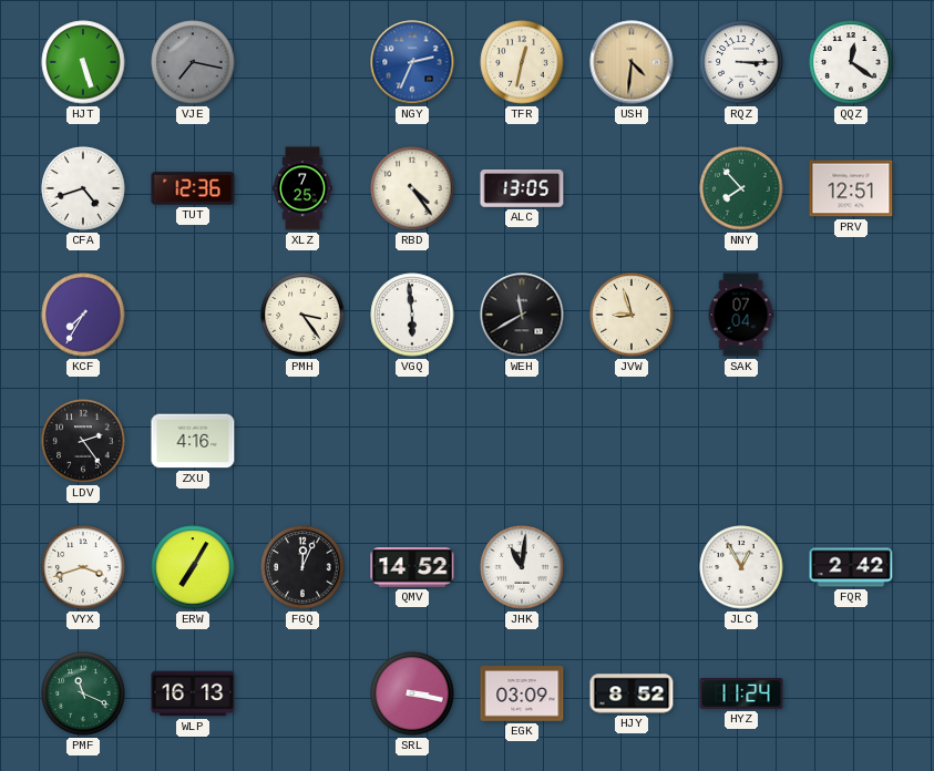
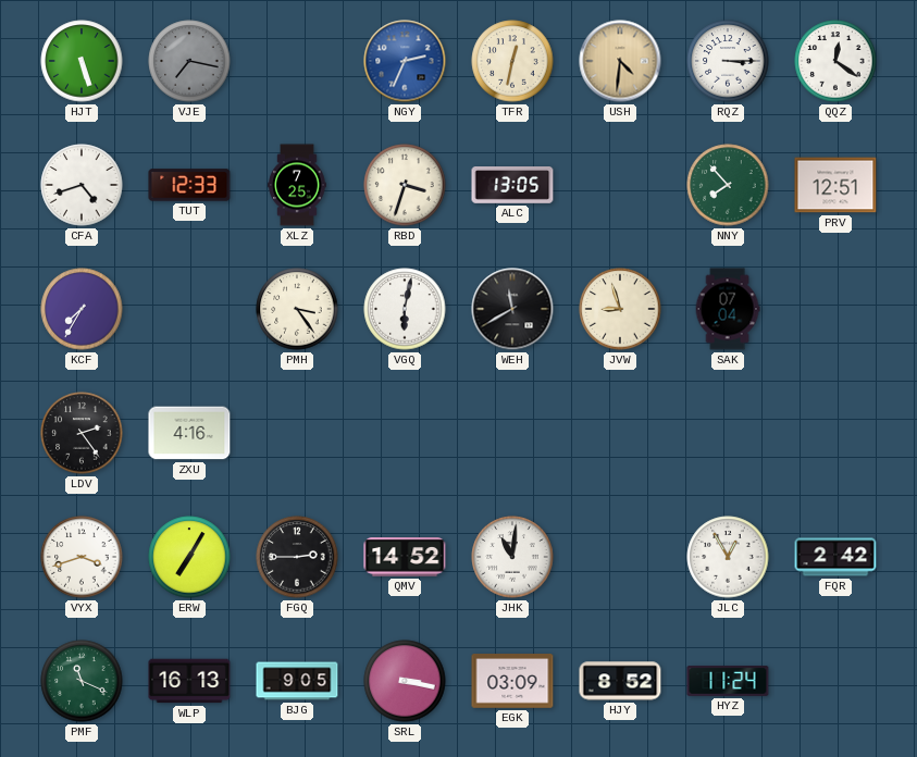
TUT: 12:36 -> 12:33 (189, 185)
RBD: 4:24 -> 3:33 (405, 185)
VGQ: 5:59 -> 6:02 (405, 309)
FGQ: 12:04 -> 2:45 (297, 557)
BJG: none -> 9:05 (297, 681)
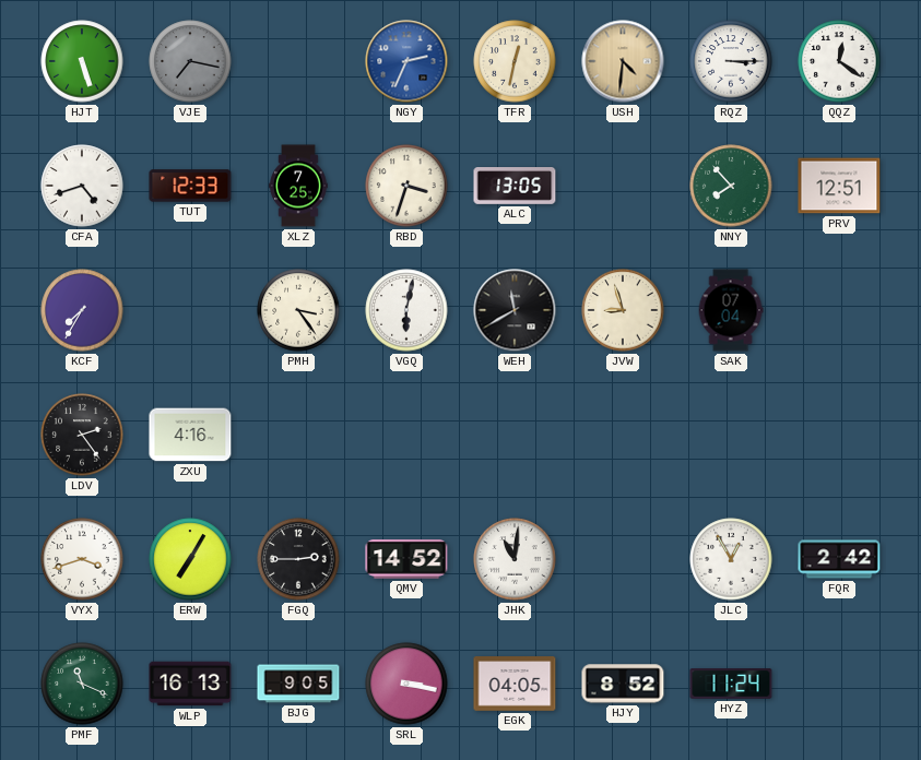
EGK: 03:09 -> 04:05 (515, 685)
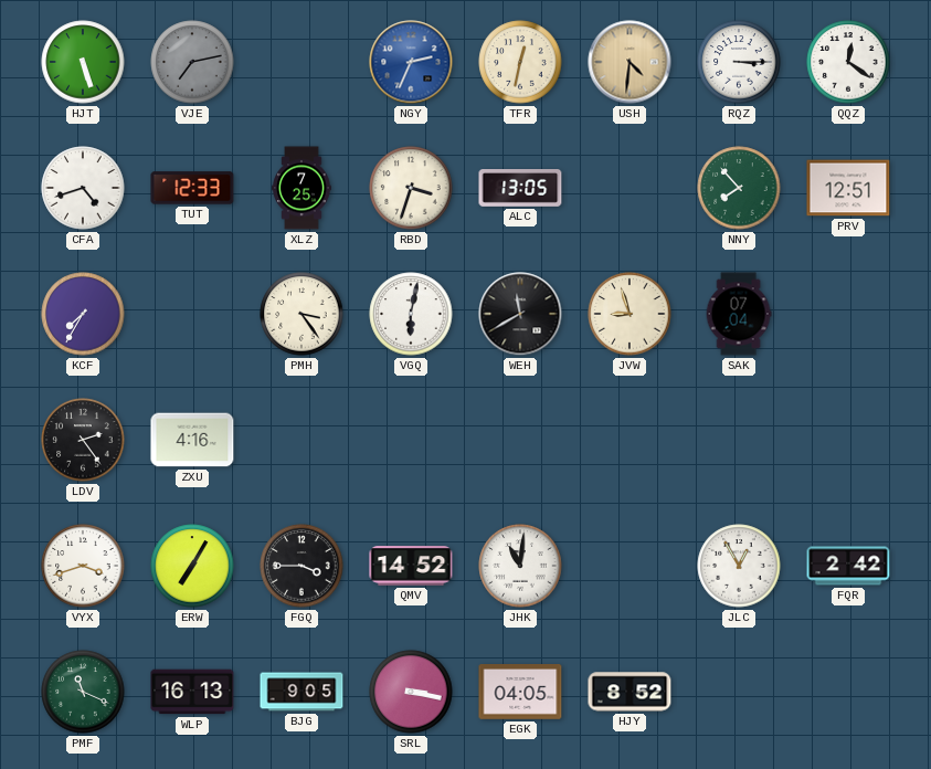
VJE: 7:17 -> 7:13 (192, 62)
FGQ: 2:45 -> 3:45 (301, 566)
HYZ: 11:24 -> none (731, 685)
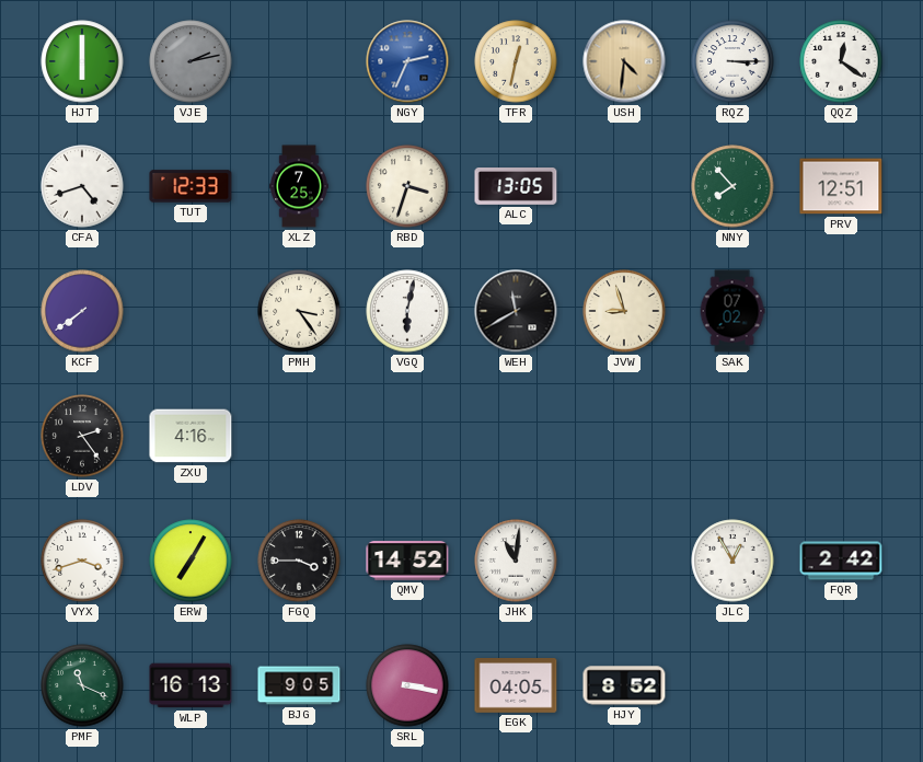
HJT: 5:27 -> 6:00 (82, 61)
VJE: 7:13 -> 2:13 (191, 61)
KCF: 7:35 -> 7:39 (82, 311)
SAK: 07:04 -> 07:02 (732, 311)
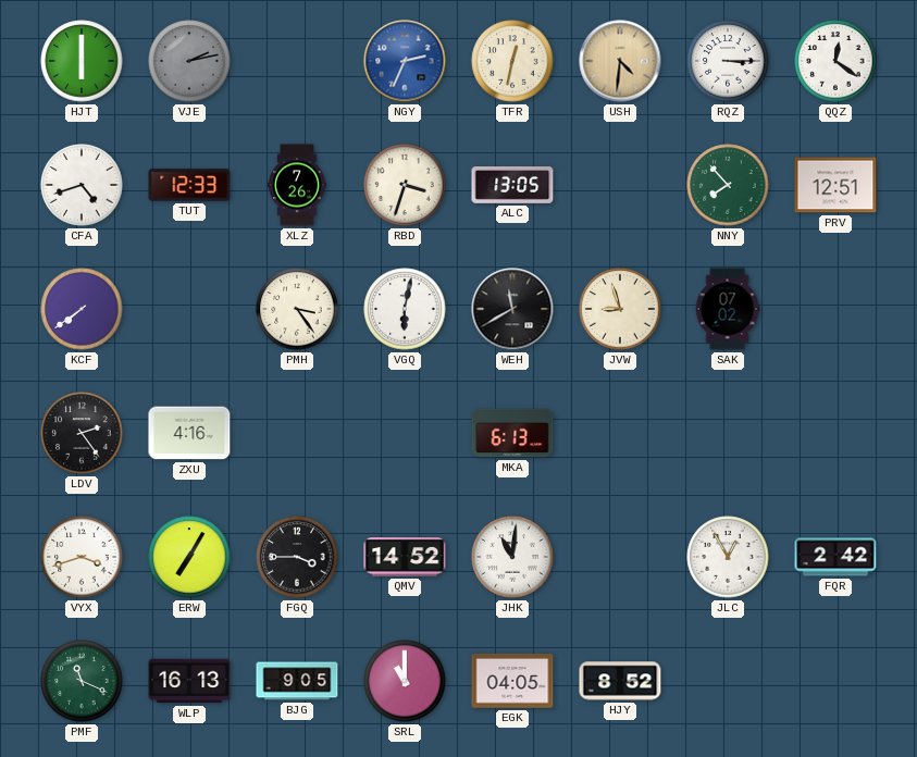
XLZ: 7:25 -> 7:26 (297, 185)
MKA: none -> 6:13 (512, 433)
SRL: 3:17 -> 11:00 (405, 681)
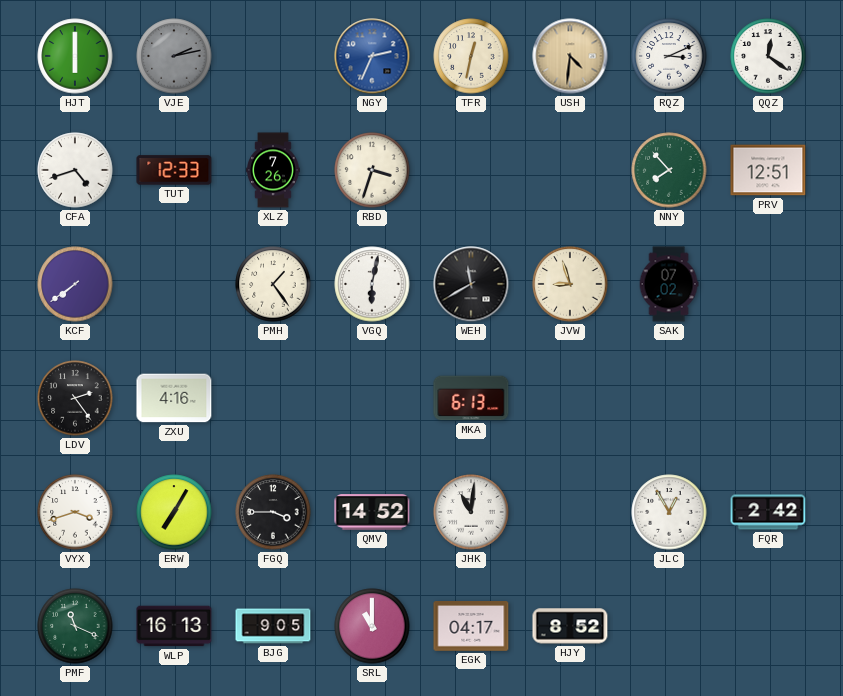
RQZ: 3:15 -> 3:11 (669, 56)
ALC: 13:05 -> none (512, 186)
PMH: 3:24 -> 1:24 (273, 284)
EGK: 04:05 -> 04:17 (471, 627)
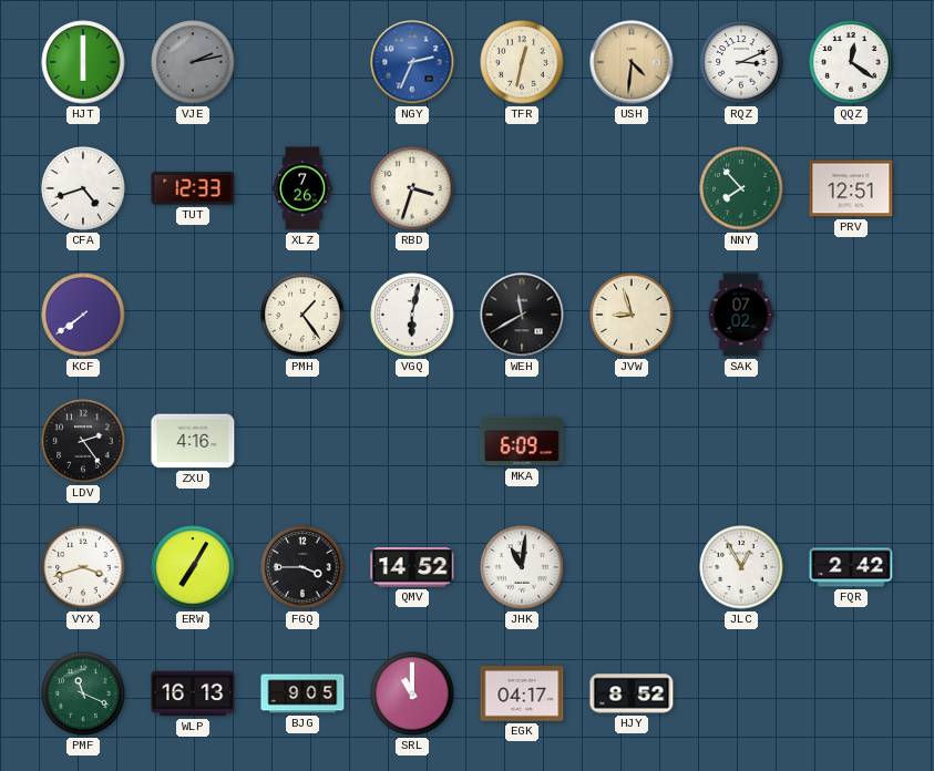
MKA: 6:13 -> 6:09 (522, 441)
